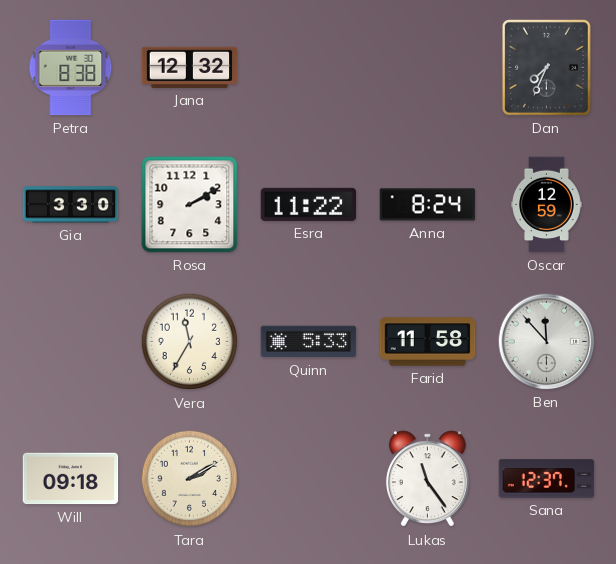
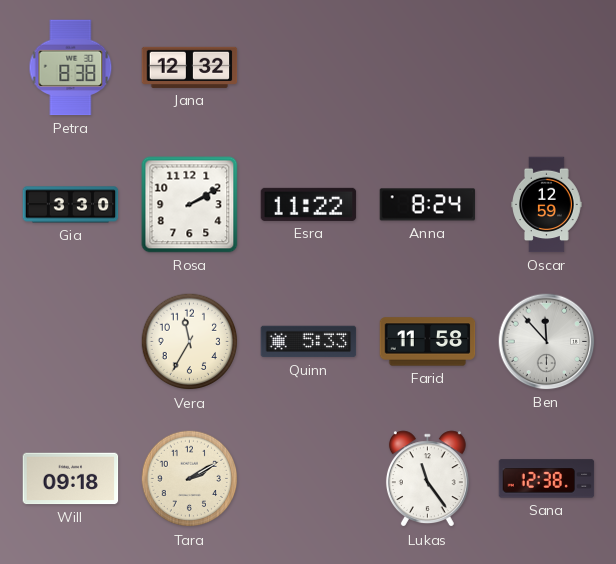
Dan: 7:34 -> none (546, 67)
Sana: 12:37 -> 12:38 (547, 479)
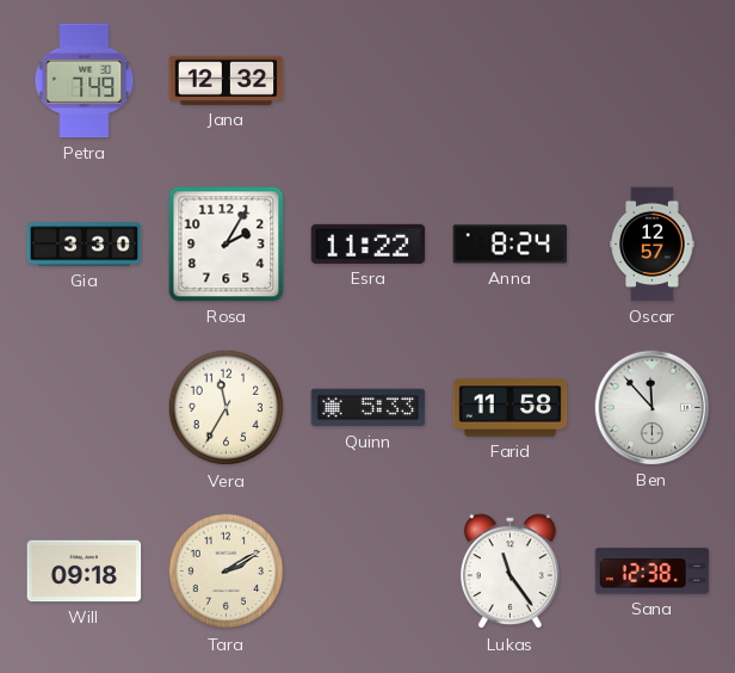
Petra: 8:38 -> 7:49 (85, 81)
Rosa: 2:10 -> 2:05 (227, 245)
Oscar: 12:59 -> 12:57 (653, 245)
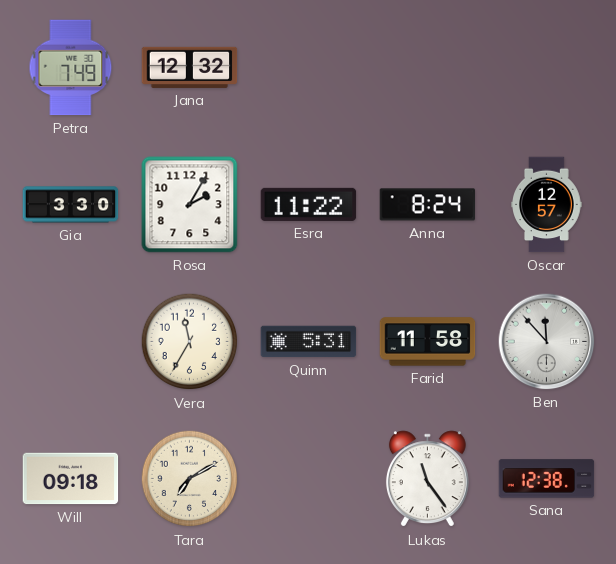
Quinn: 5:33 -> 5:31 (309, 342)
Tara: 2:10 -> 7:10 (190, 479)
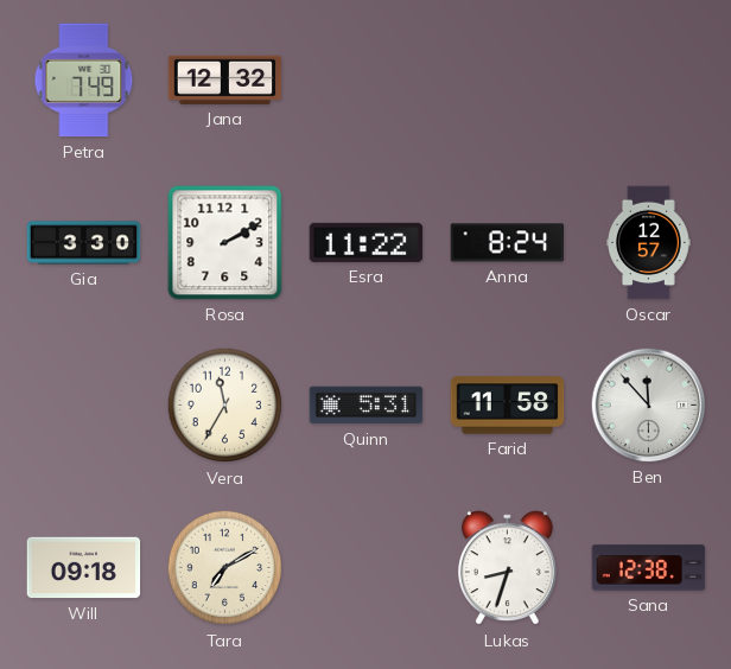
Rosa: 2:05 -> 2:10 (225, 243)
Lukas: 11:24 -> 8:33 (507, 568)
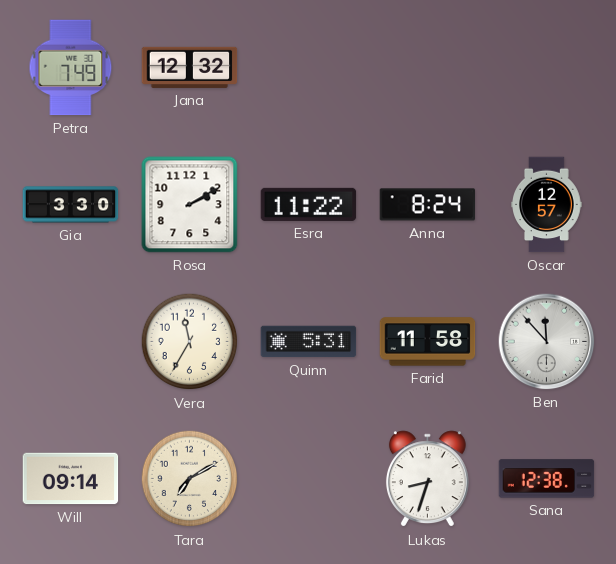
Will: 09:18 -> 09:14 (71, 479)
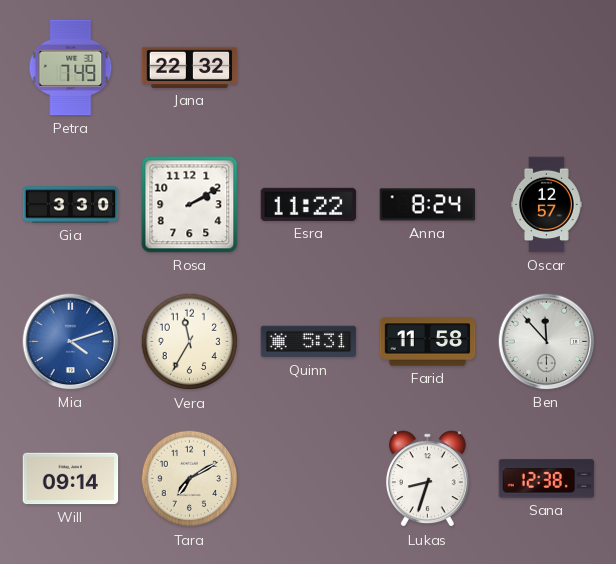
Jana: 12:32 -> 22:32 (190, 67)
Mia: none -> 4:12 (71, 342)
